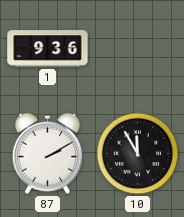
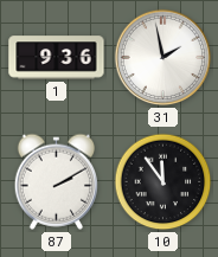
31: none -> 1:58 (163, 58)
10: 11:55 -> 11:54 (163, 182)
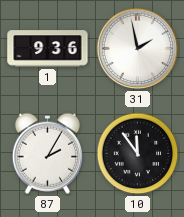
87: 2:10 -> 2:05 (47, 153)
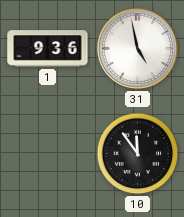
31: 1:58 -> 4:58 (138, 49)
87: 2:05 -> none (47, 153)
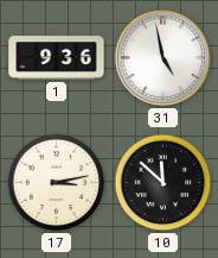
17: none -> 3:13 (57, 183)
10: 11:54 -> 11:52 (163, 183)
